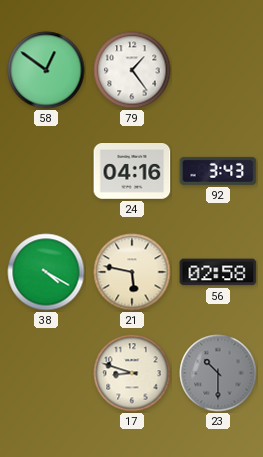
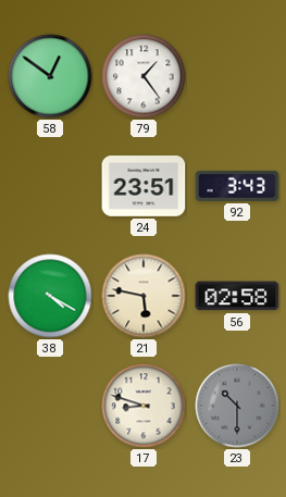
24: 04:16 -> 23:51 (144, 187)
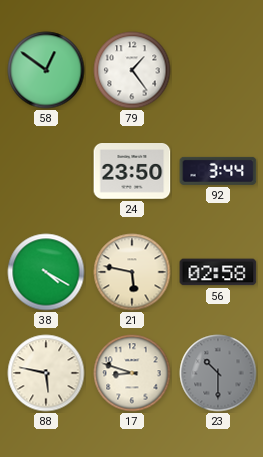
24: 23:51 -> 23:50 (132, 172)
92: 3:43 -> 3:44 (218, 171)
88: none -> 5:47 (46, 373)
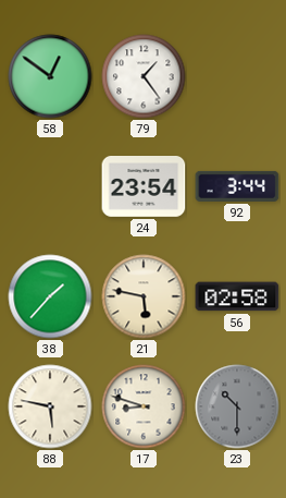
24: 23:50 -> 23:54 (144, 187)
38: 4:20 -> 1:37 (50, 296)
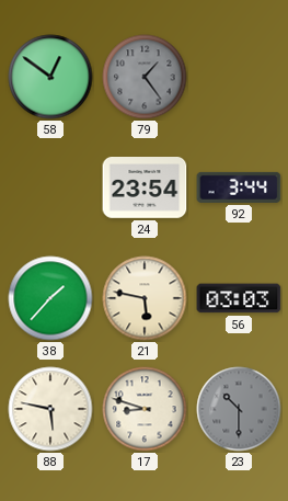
79 dial: white -> grey (145, 77)
56: 02:58 -> 03:03 (239, 298)
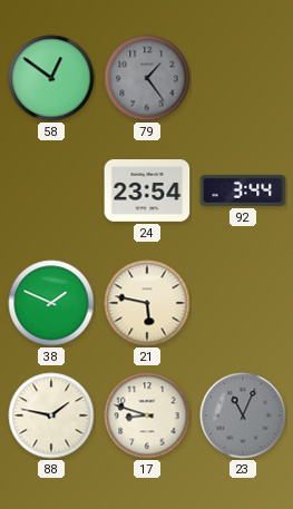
38: 1:37 -> 1:49 (51, 303)
56: 03:03 -> none (239, 298)
88: 5:47 -> 1:47 (51, 415)
23: 10:30 -> 11:04 (243, 415)
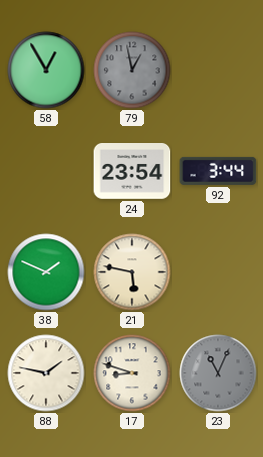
58: 12:51 -> 12:55 (46, 70)
79: 1:24 -> 12:58 (132, 70)
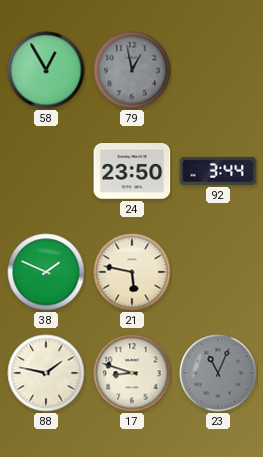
24: 23:54 -> 23:50 (132, 172)
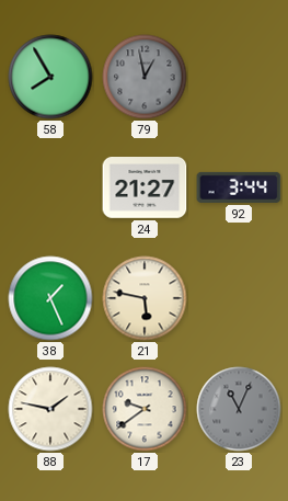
58: 12:55 -> 7:55 (50, 77)
24: 23:50 -> 21:27 (145, 189)
38: 1:49 -> 1:26 (50, 298)
17: 8:48 -> 9:39 (145, 409)
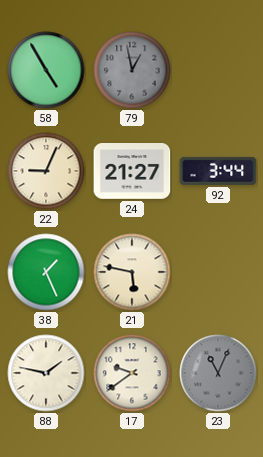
58: 7:55 -> 4:55 (46, 70)
22: none -> 9:04 (46, 171)
